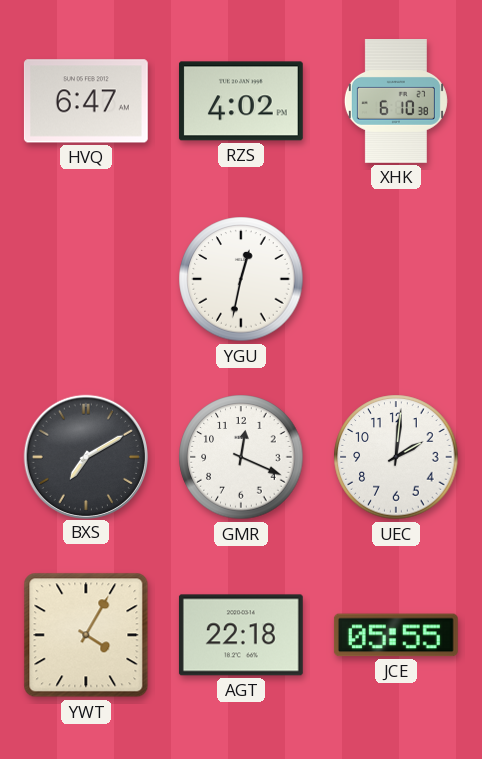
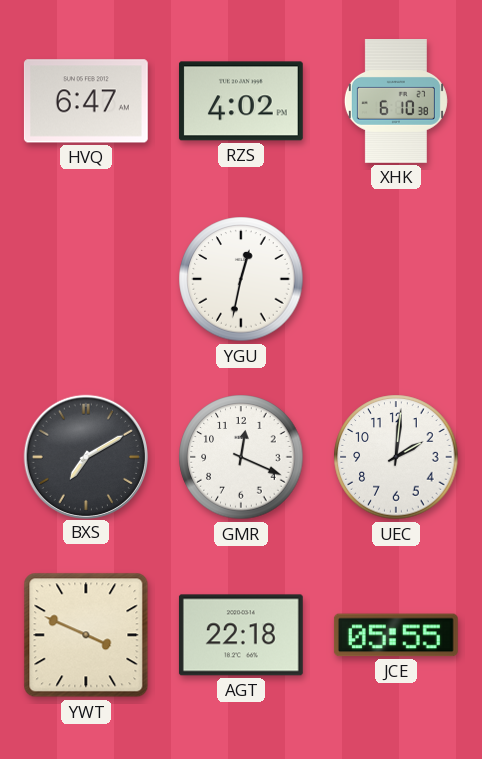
YWT: 4:05 -> 3:49 (86, 635)
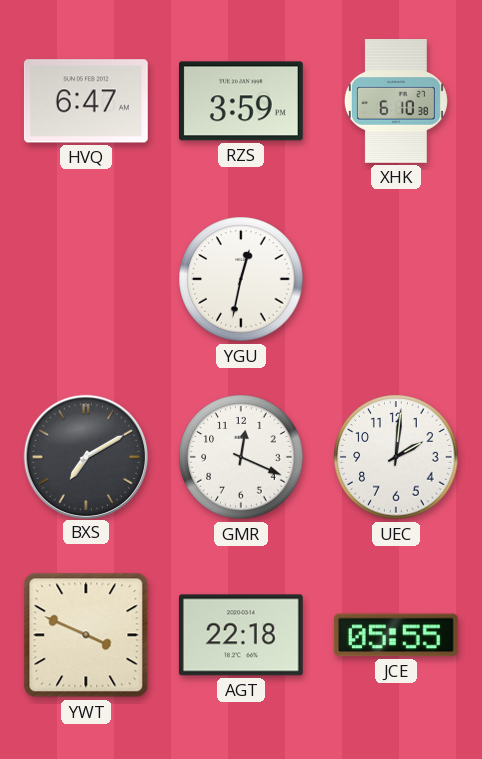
RZS: 4:02 -> 3:59 (241, 101)
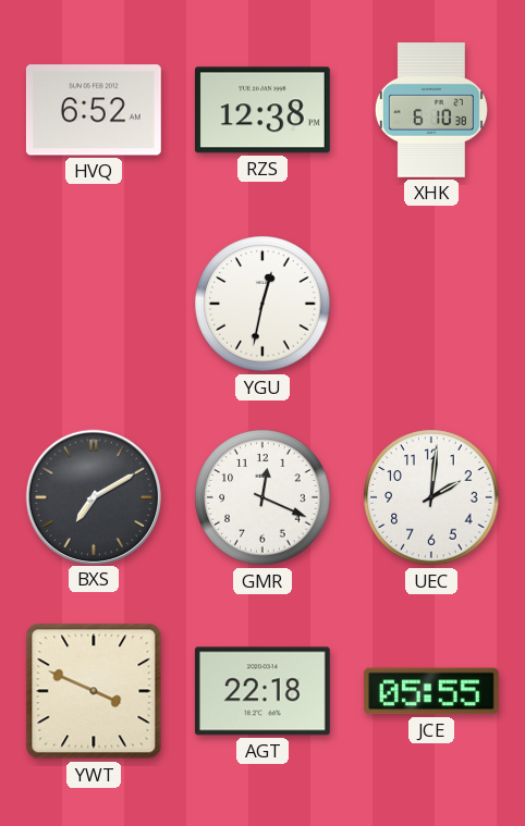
HVQ: 6:47 -> 6:52 (94, 110)
RZS: 3:59 -> 12:38 (262, 110)
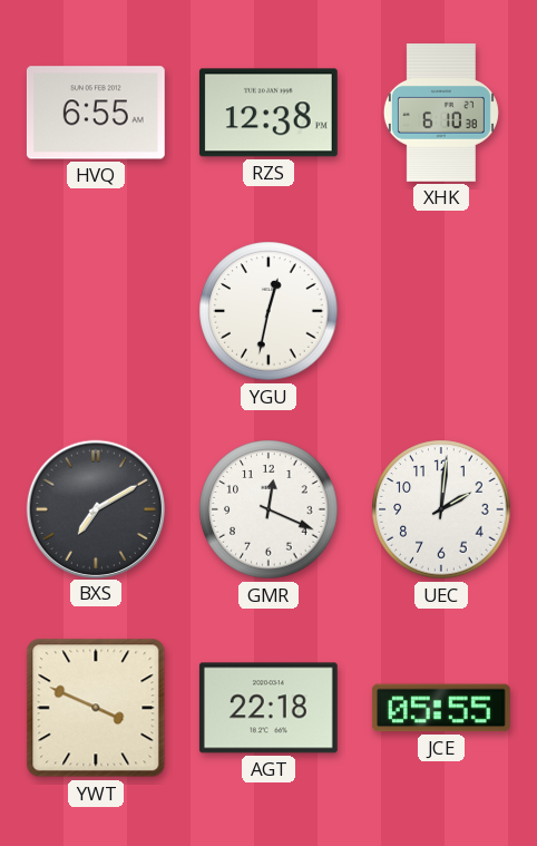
HVQ: 6:52 -> 6:55 (96, 113)
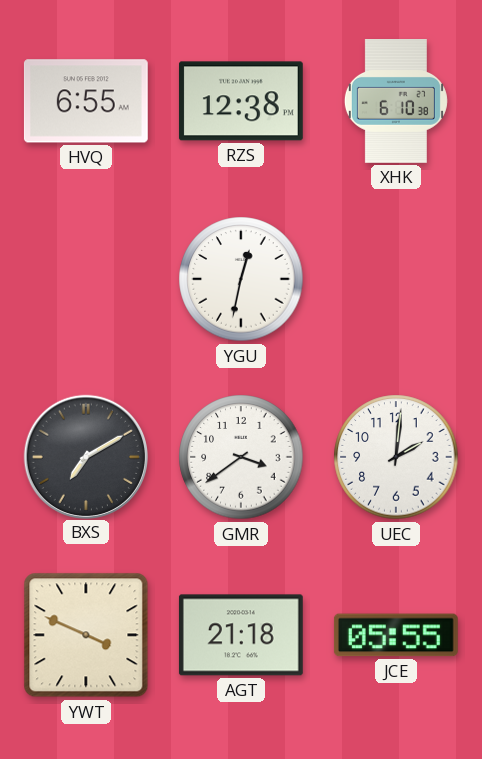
GMR: 12:19 -> 3:39 (241, 457)
AGT: 22:18 -> 21:18 (241, 635)
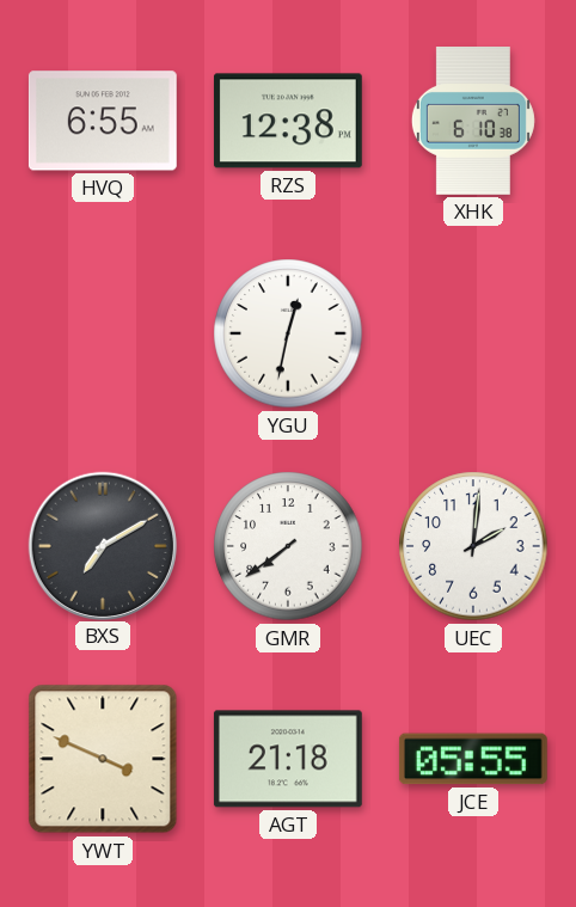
GMR: 3:39 -> 7:39 (288, 546)
